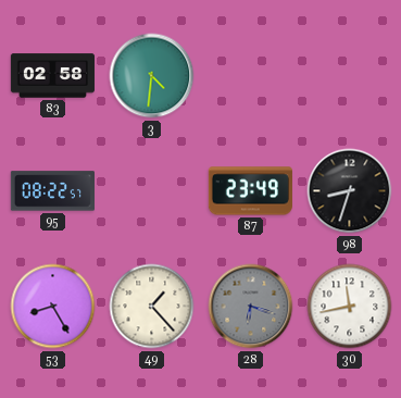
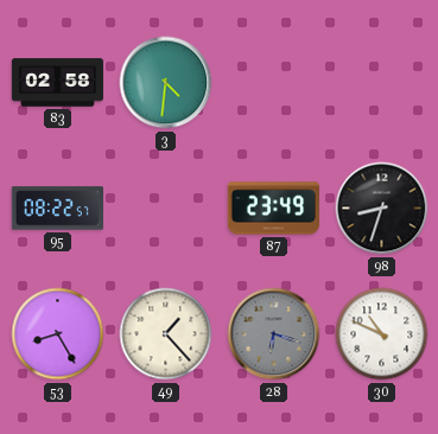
30: 11:43 -> 10:49 (382, 334)
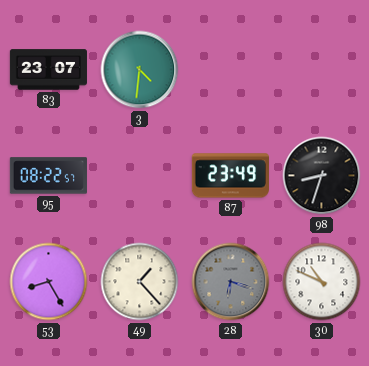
83: 02:58 -> 23:07 (48, 70)
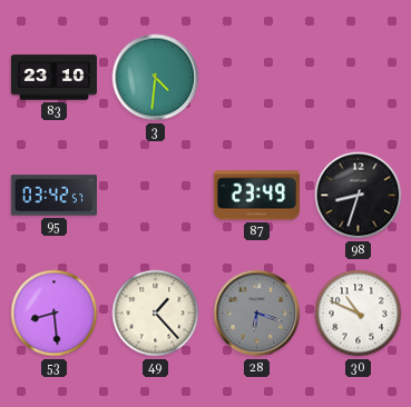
83: 23:07 -> 23:10 (53, 78)
95: 08:22 -> 03:42 (53, 196)
53: 8:25 -> 8:29 (55, 314)
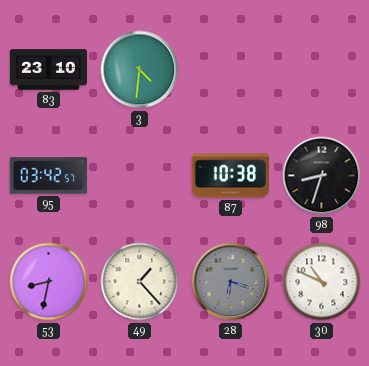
87: 23:49 -> 10:38 (230, 176)
53: 8:29 -> 8:32 (49, 282)
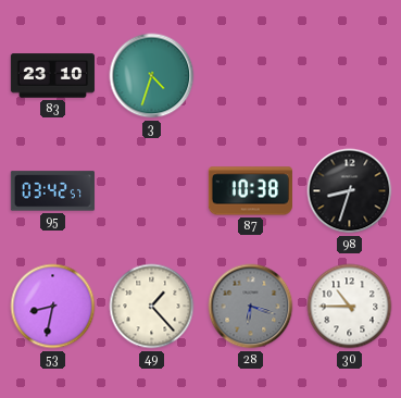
3: 4:31 -> 4:33 (152, 76)
30: 10:49 -> 10:45 (350, 307)
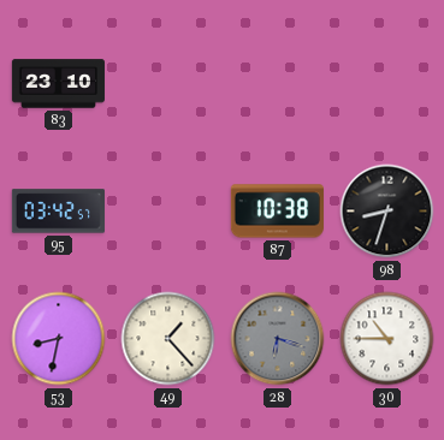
3: 4:33 -> none (152, 76)
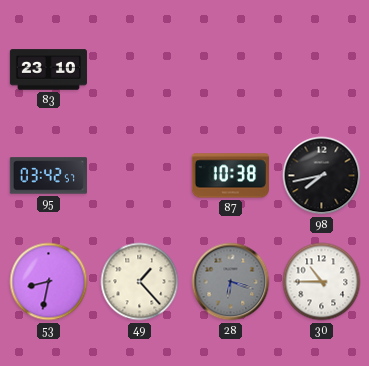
98: 8:33 -> 7:43 (322, 176)
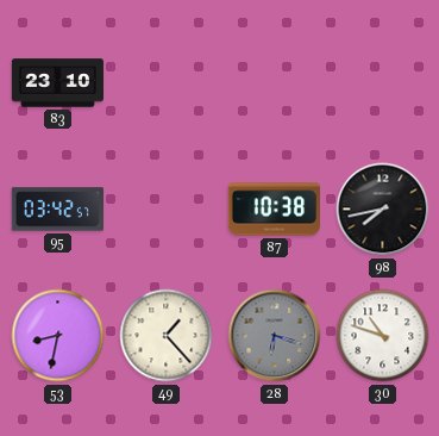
30: 10:45 -> 10:48 (383, 336)
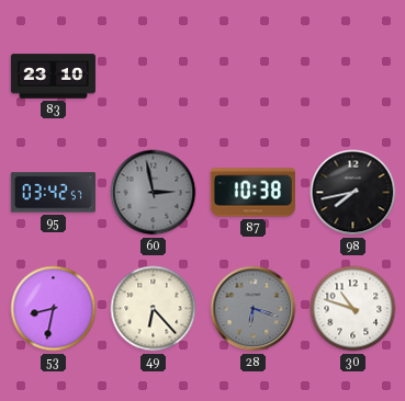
60: none -> 2:58 (154, 193)
49: 1:23 -> 6:23 (154, 309)
